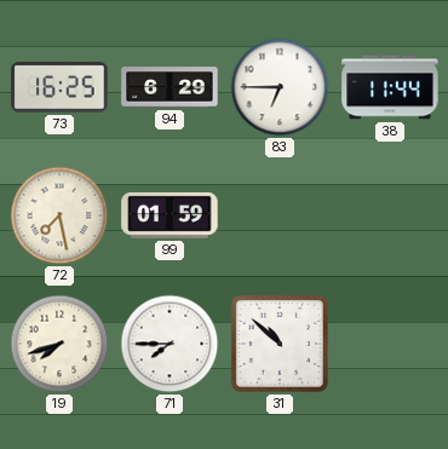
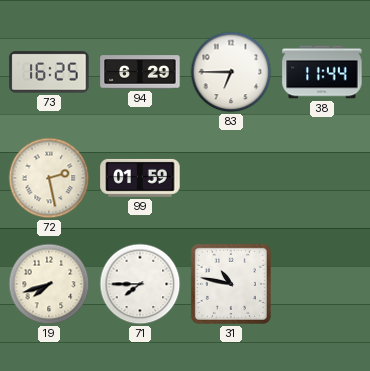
72: 7:28 -> 2:28 (49, 178)
31: 10:52 -> 10:47 (231, 284)
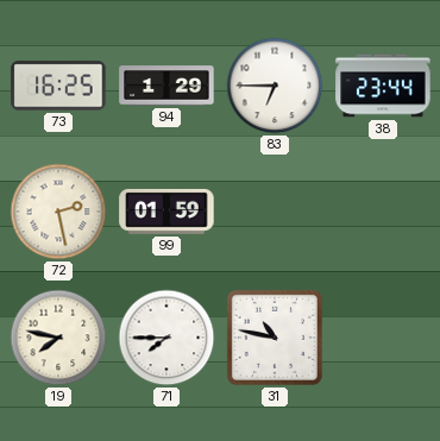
94: 6:29 -> 1:29 (166, 86)
38: 11:44 -> 23:44 (383, 86)
19: 7:42 -> 7:47 (58, 338)
